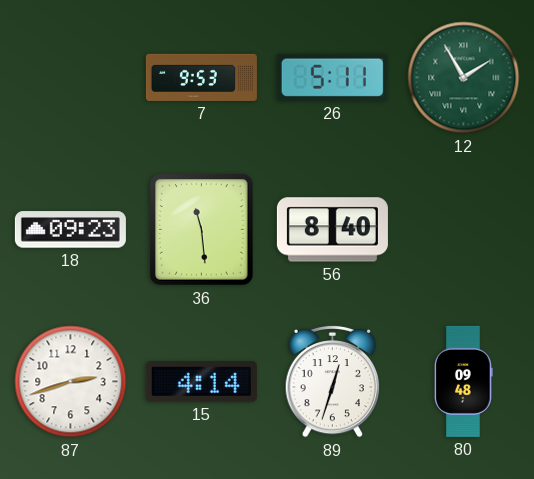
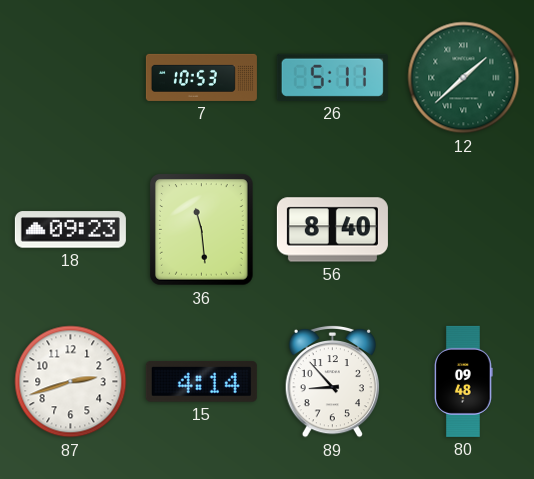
7: 9:53 -> 10:53 (201, 77)
12: 1:55 -> 1:38 (464, 78)
89: 12:33 -> 8:53 (332, 381)
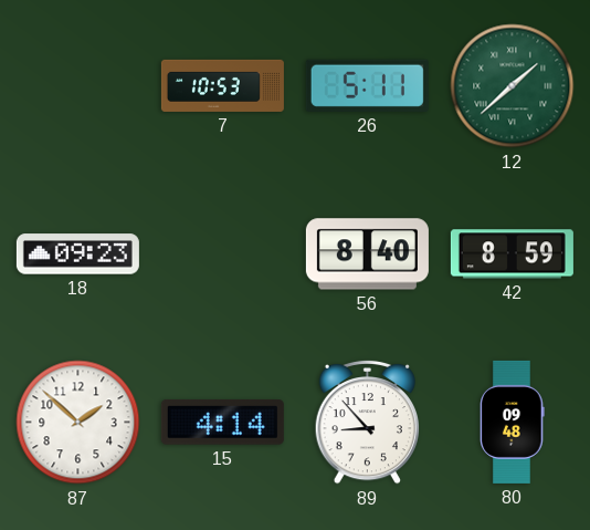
36: 11:29 -> none (202, 230)
42: none -> 8:59 (512, 254)
87: 2:42 -> 1:52 (78, 423)
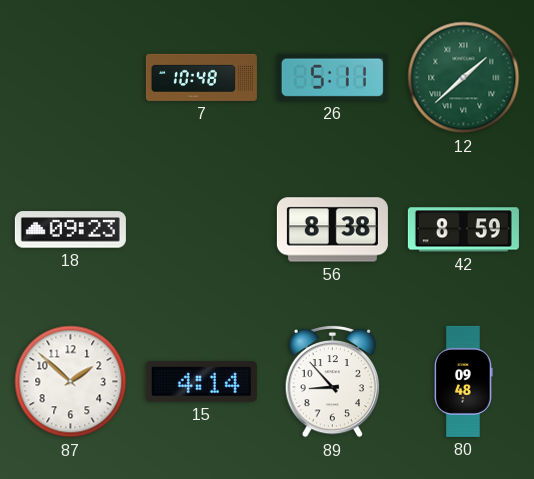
7: 10:53 -> 10:48 (201, 77)
56: 8:40 -> 8:38 (332, 230)
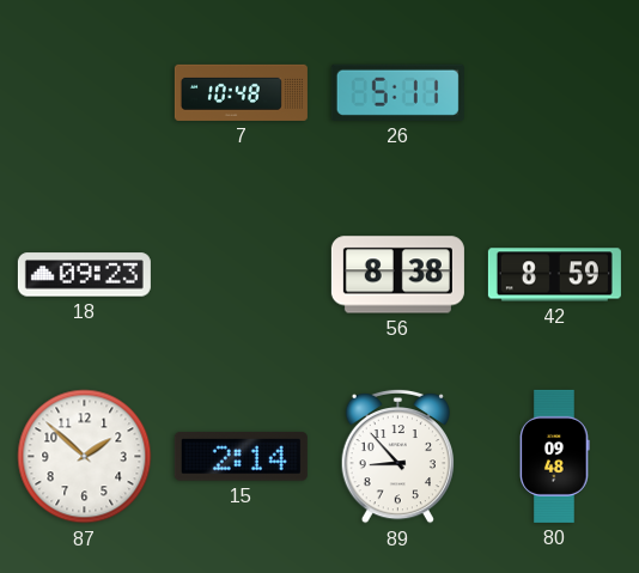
12: 1:38 -> none (464, 78)
15: 4:14 -> 2:14 (241, 457)
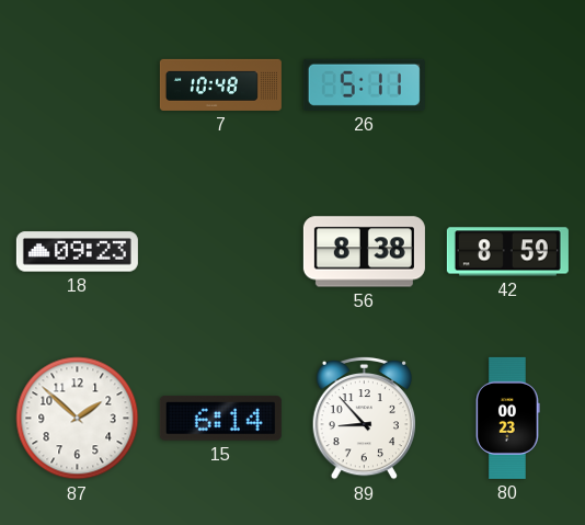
15: 2:14 -> 6:14 (220, 419)
80: 09:48 -> 00:23 (508, 418)
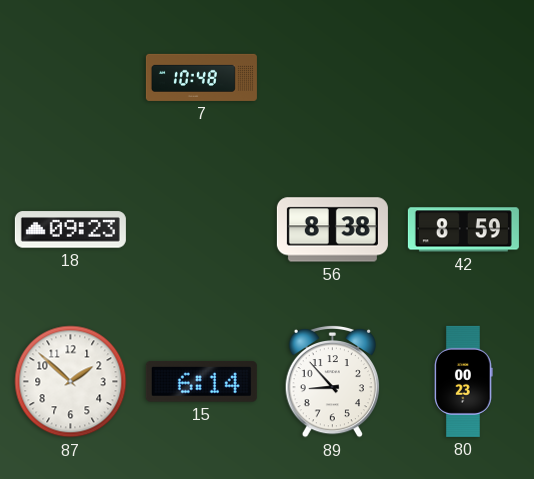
26: 5:11 -> none (364, 84)
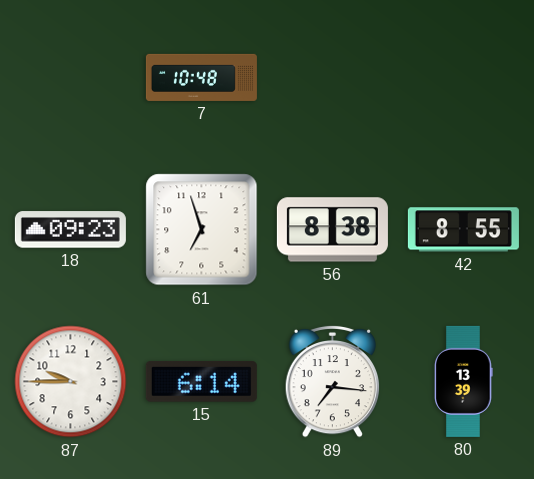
61: none -> 6:57 (202, 230)
42: 8:59 -> 8:55 (463, 230)
87: 1:52 -> 9:45 (71, 382)
89: 8:53 -> 7:16 (332, 381)
80: 00:23 -> 13:39 (464, 381)
